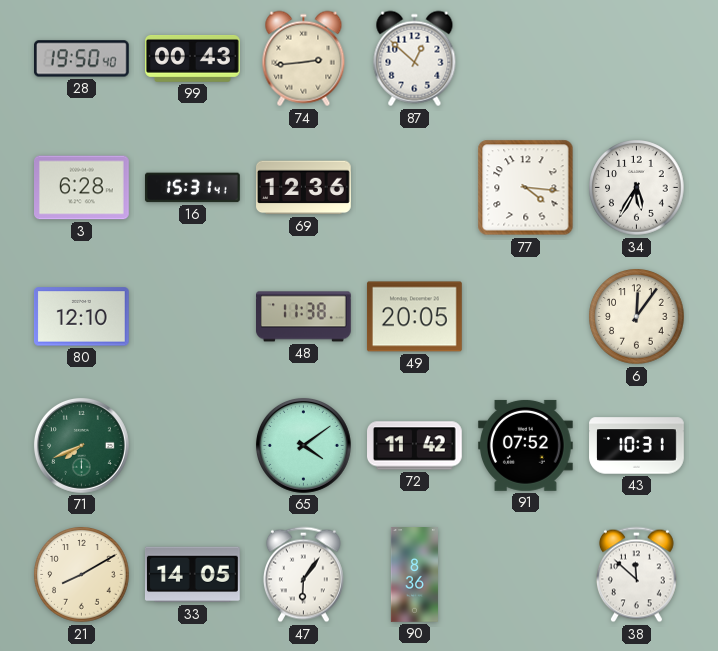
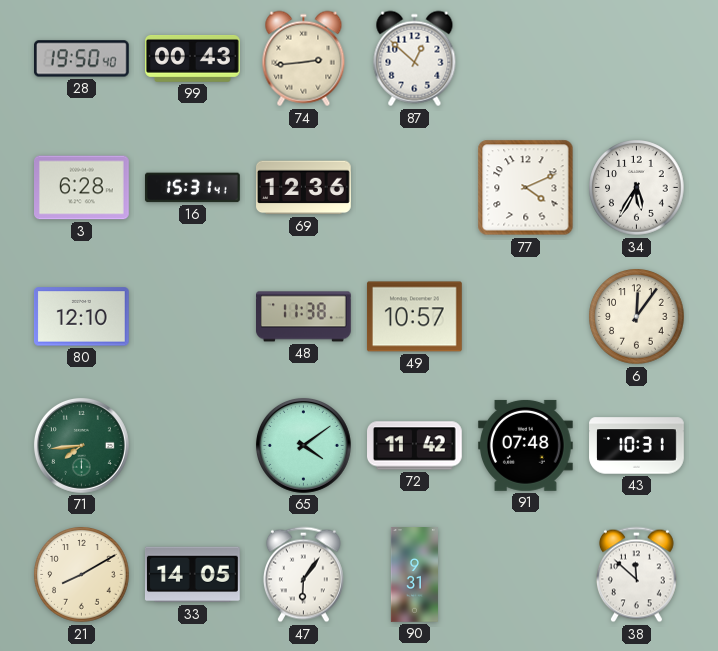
77: 4:16 -> 4:11 (526, 188)
49: 20:05 -> 10:57 (415, 317)
71: 7:41 -> 7:44 (81, 445)
91: 07:52 -> 07:48 (525, 445)
90: 8:36 -> 9:31 (414, 575)
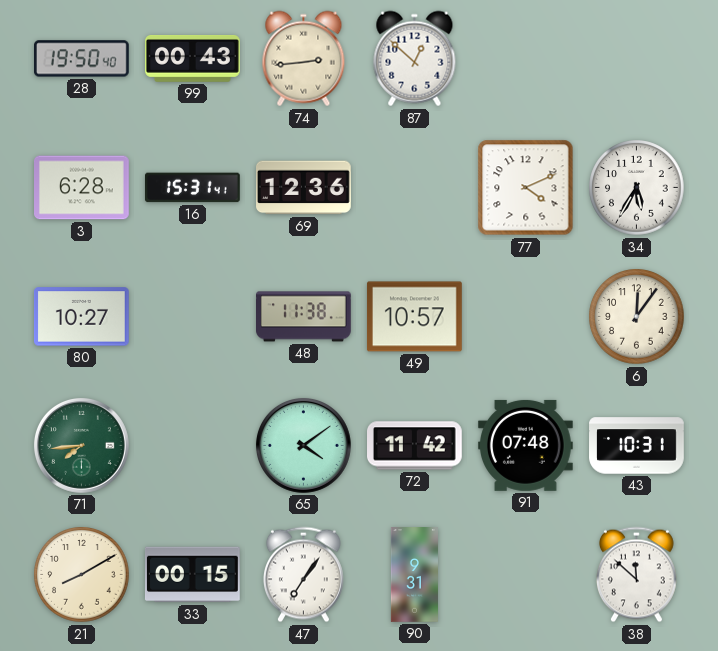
80: 12:10 -> 10:27 (81, 317)
33: 14:05 -> 00:15 (192, 575)
47: 6:06 -> 7:06 (303, 575)
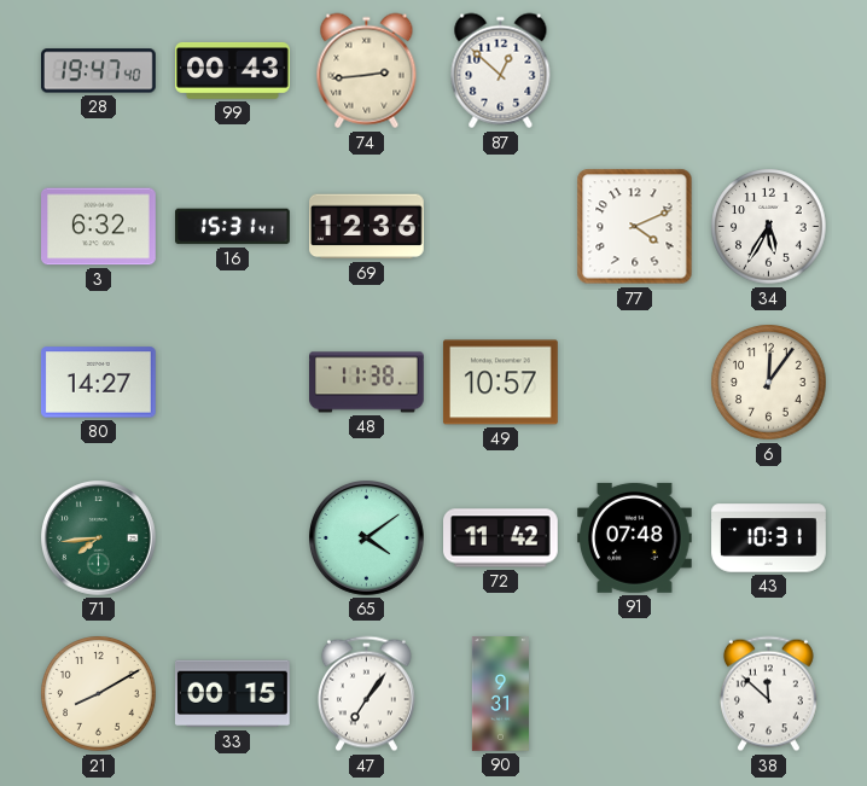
28: 19:50 -> 19:47 (99, 71)
3: 6:28 -> 6:32 (99, 227)
80: 10:27 -> 14:27 (98, 383)
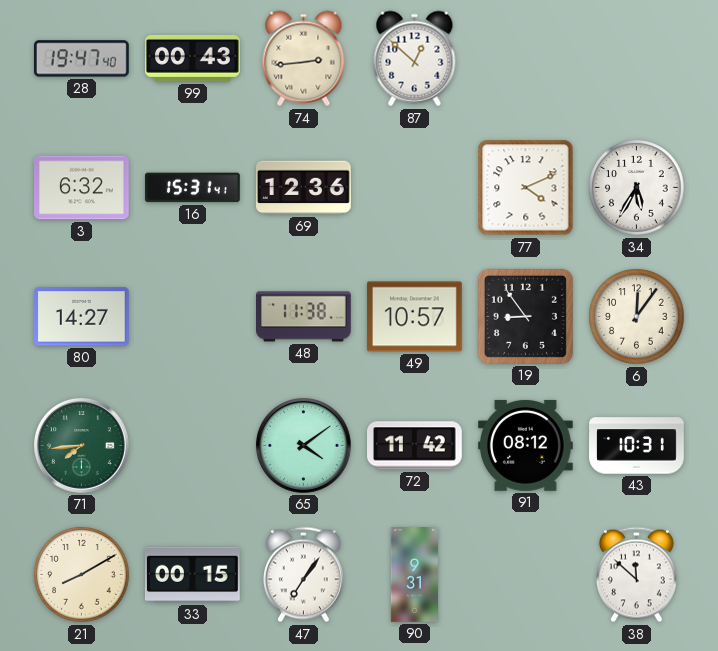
19: none -> 8:54 (525, 316)
91: 07:48 -> 08:12 (525, 445)
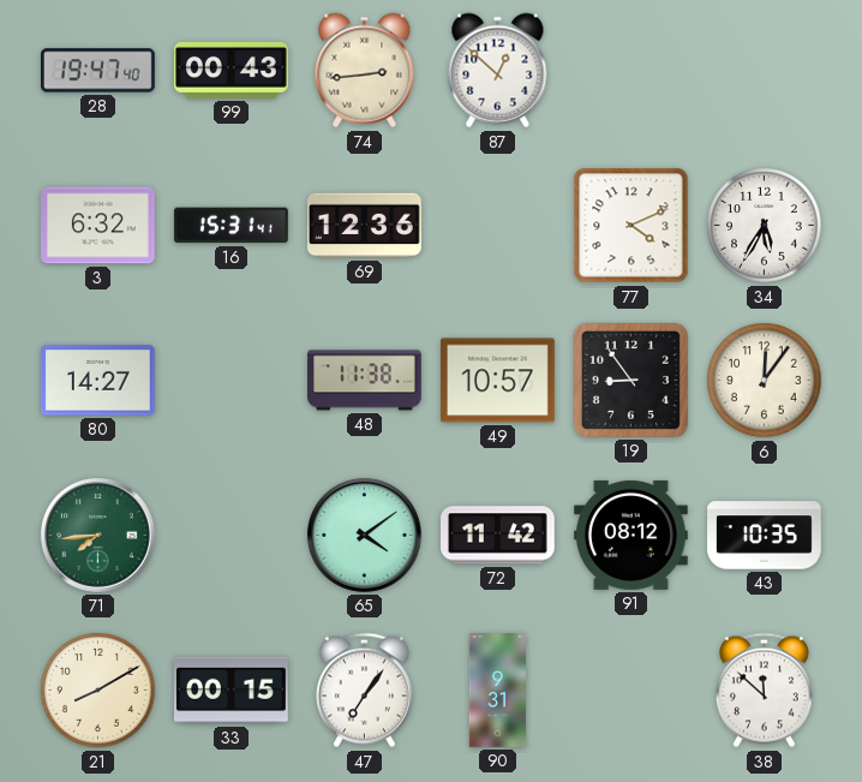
43: 10:31 -> 10:35 (765, 536)
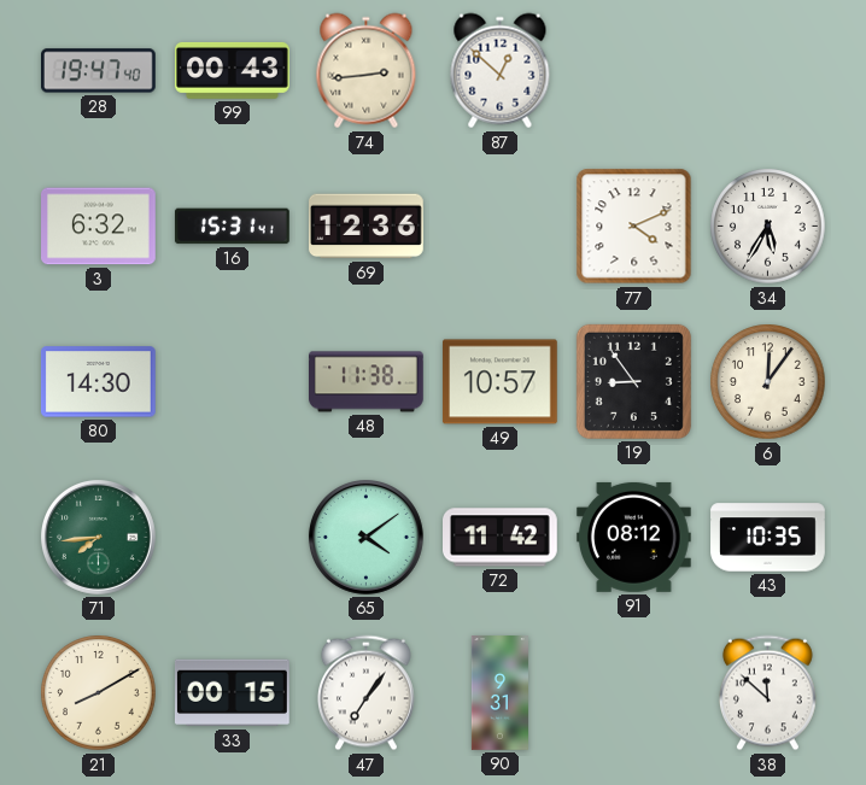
80: 14:27 -> 14:30 (98, 382)
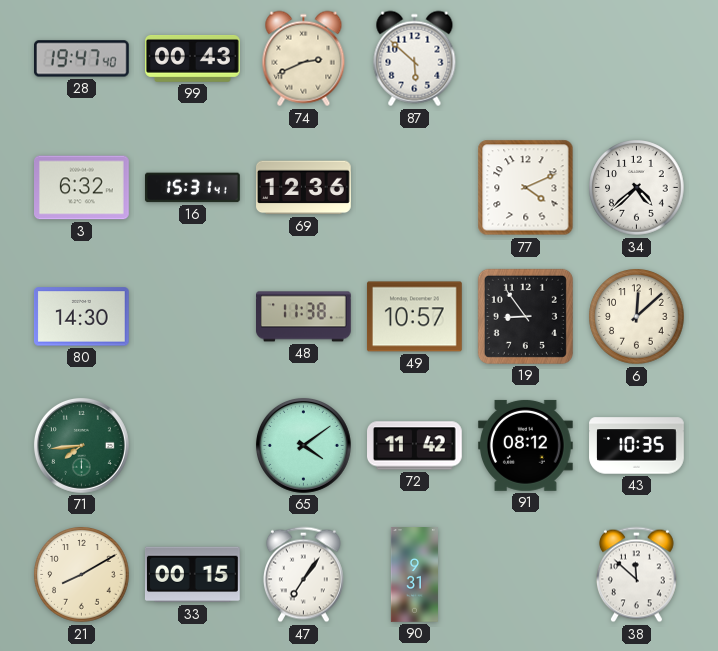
74: 2:44 -> 2:41 (304, 59)
87: 12:52 -> 5:52 (415, 59)
34: 5:35 -> 4:38 (637, 188)
6: 12:06 -> 12:08 (637, 317)
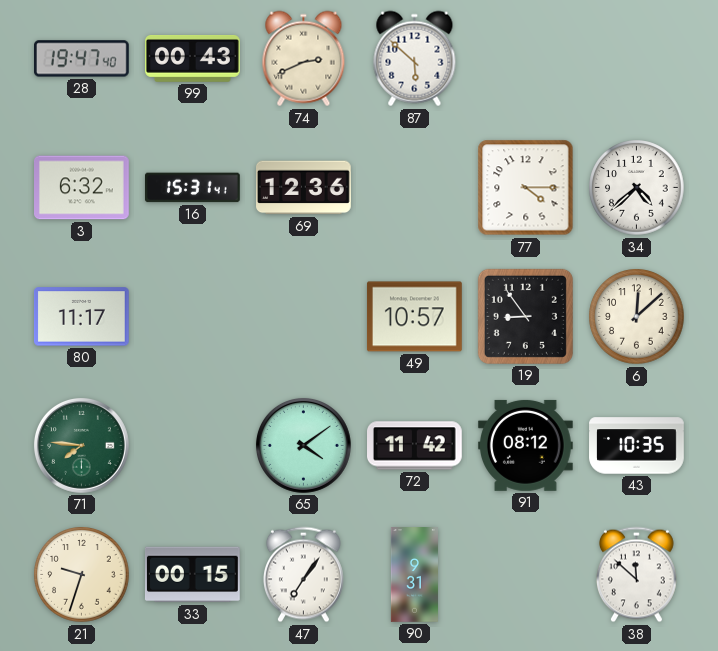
77: 4:11 -> 4:15 (526, 188)
80: 14:30 -> 11:17 (81, 317)
48: 11:38 -> none (304, 317)
71: 7:44 -> 7:46 (81, 445)
21: 8:10 -> 9:33 (82, 575)
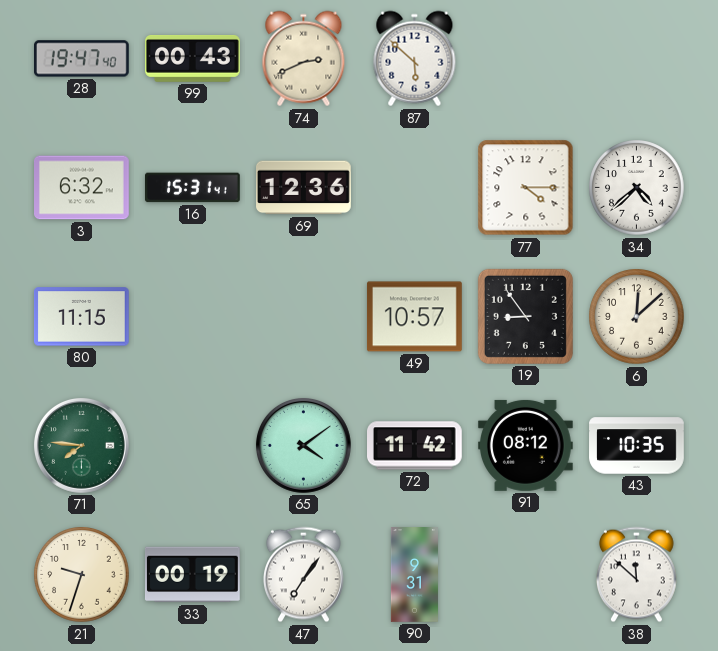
80: 11:17 -> 11:15 (81, 317)
33: 00:15 -> 00:19 (192, 575)
